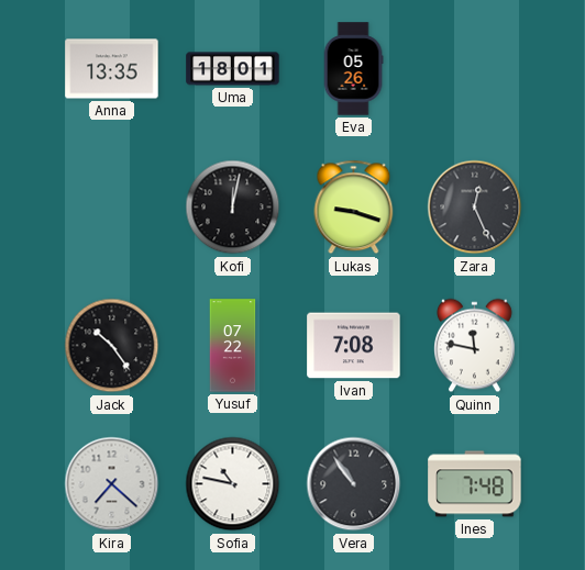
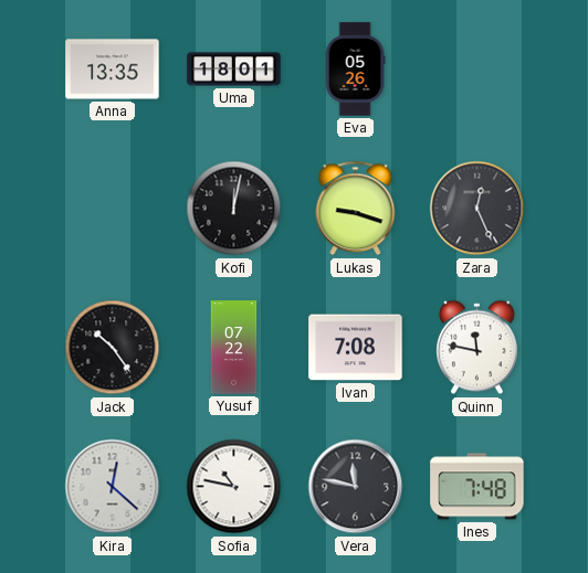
Kira: 7:22 -> 12:22 (113, 487)
Vera: 10:54 -> 11:47 (356, 487)
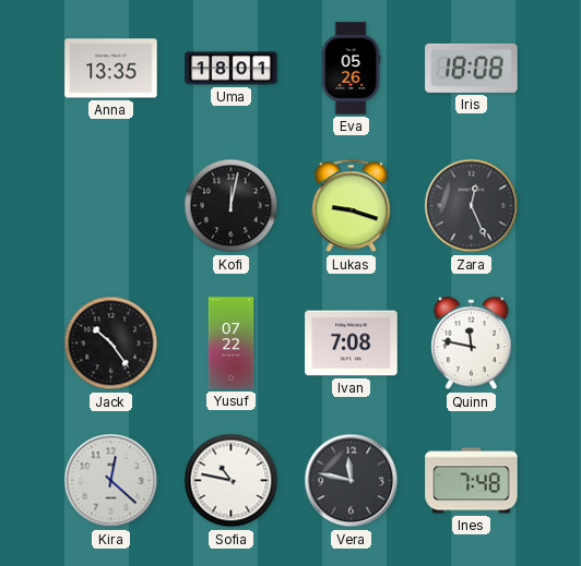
Iris: none -> 18:08 (472, 68)
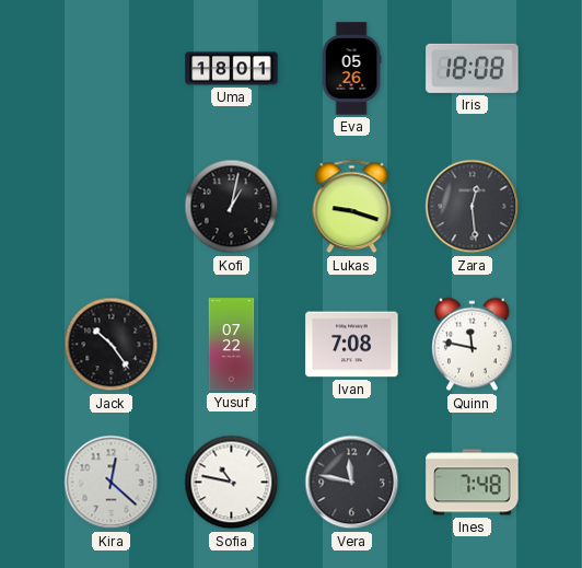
Anna: 13:35 -> none (111, 69)
Kofi: 12:02 -> 1:02 (232, 207)
Zara: 12:26 -> 12:29 (473, 207)
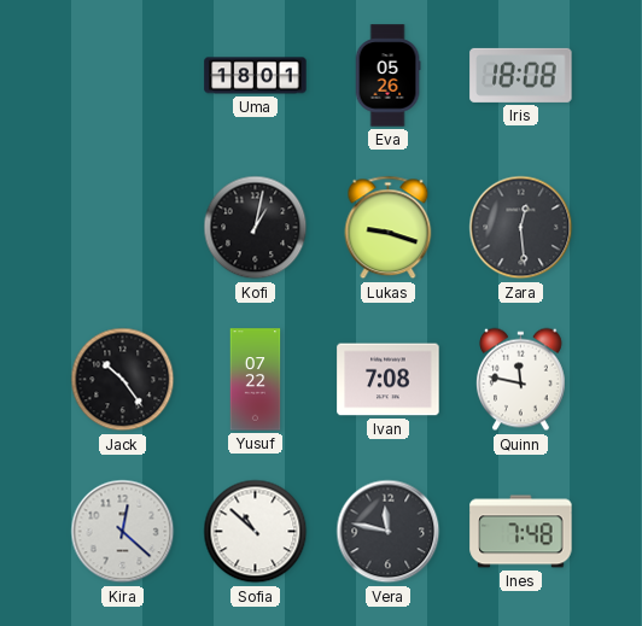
Sofia: 10:47 -> 10:52 (256, 532)
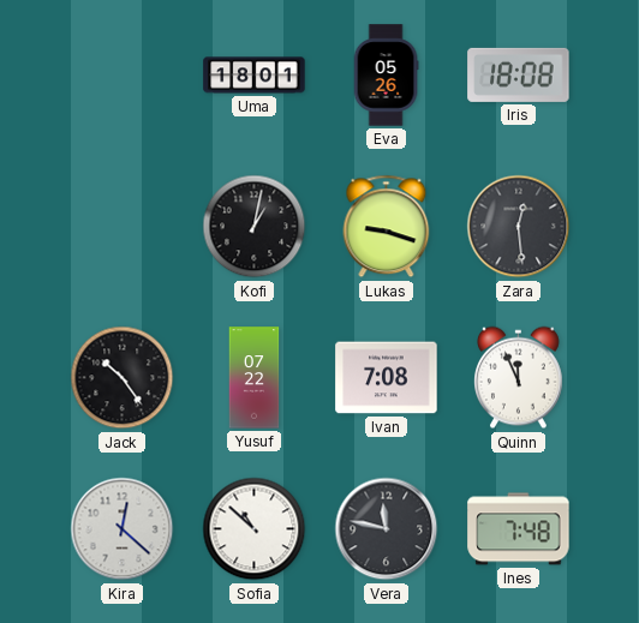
Quinn: 11:47 -> 11:56 (519, 378)
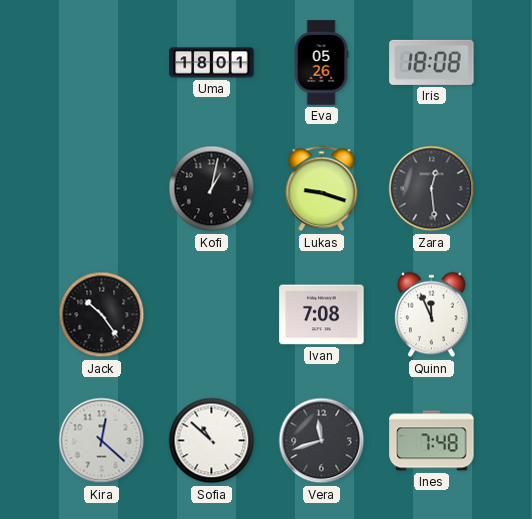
Yusuf: 07:22 -> none (255, 378)
Vera: 11:47 -> 11:42 (322, 441)
